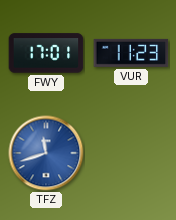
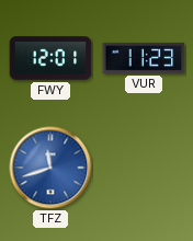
FWY: 17:01 -> 12:01 (50, 58)
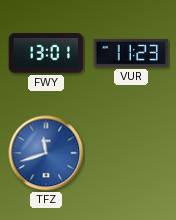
FWY: 12:01 -> 13:01 (46, 53)
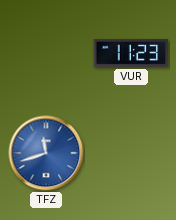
FWY: 13:01 -> none (46, 53)
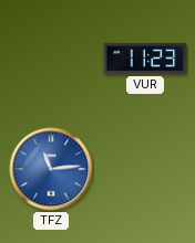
TFZ: 11:42 -> 11:14 (51, 169)
